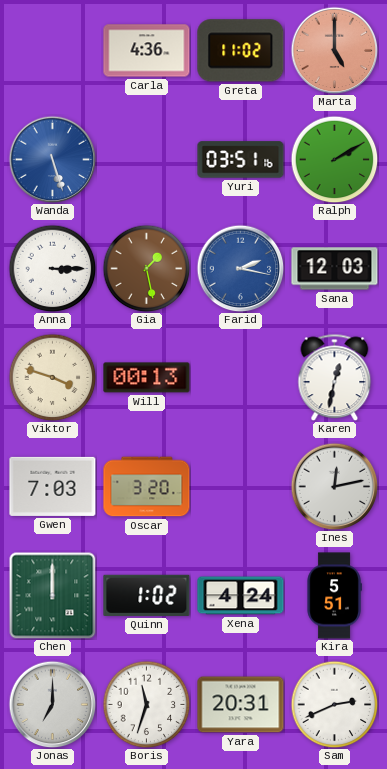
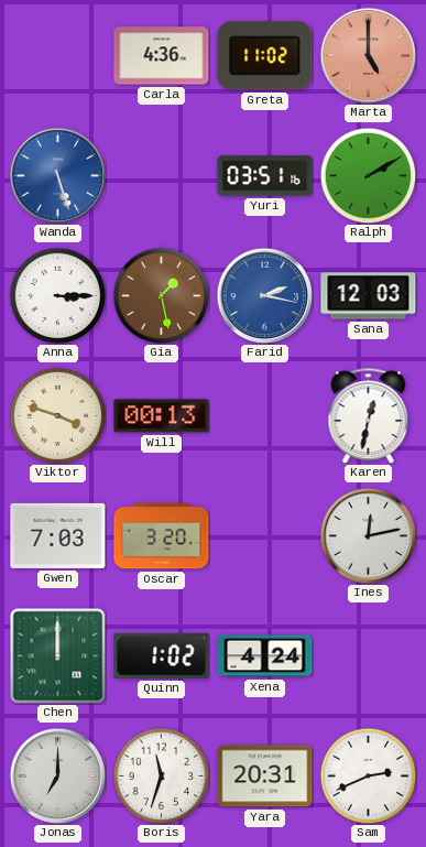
Kira: 5:51 -> none (334, 596)
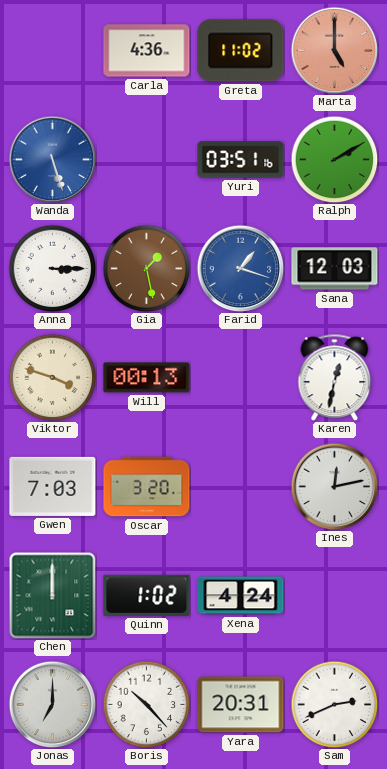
Farid: 2:17 -> 1:18 (240, 268)
Boris: 11:33 -> 10:23 (146, 704)
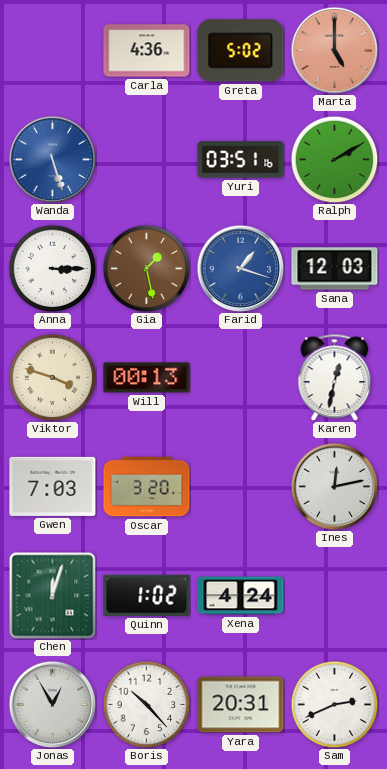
Greta: 11:02 -> 5:02 (241, 51)
Chen: 12:00 -> 12:03 (52, 595)
Jonas: 7:00 -> 12:55 (52, 704)
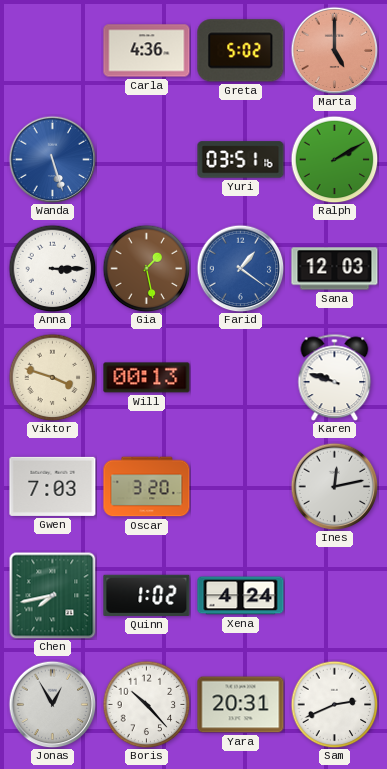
Farid: 1:18 -> 1:21 (240, 268)
Karen: 12:32 -> 9:48 (335, 377)
Chen: 12:03 -> 7:43 (52, 595)
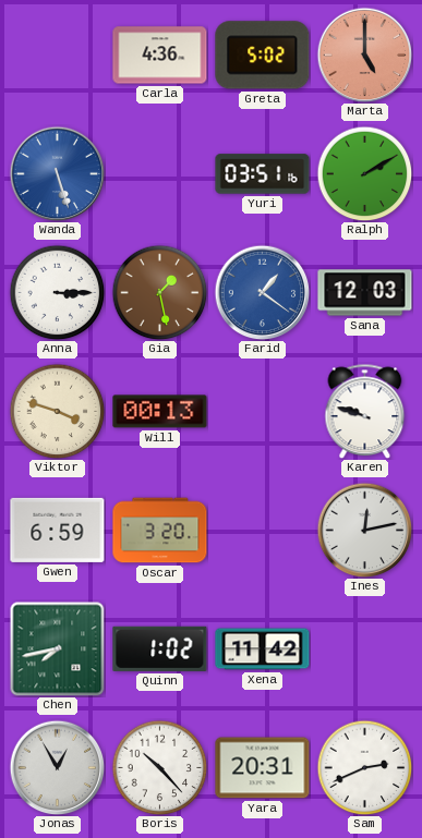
Gwen: 7:03 -> 6:59 (58, 530)
Xena: 4:24 -> 11:42 (263, 649)
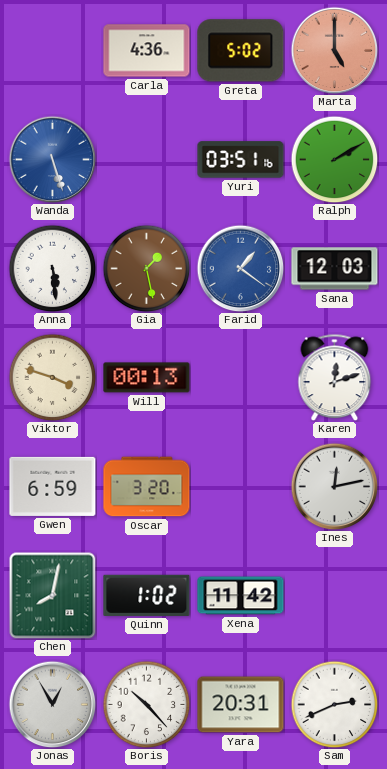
Anna: 3:15 -> 5:29 (52, 268)
Karen: 9:48 -> 12:12 (335, 377)
Chen: 7:43 -> 8:02 (52, 595)
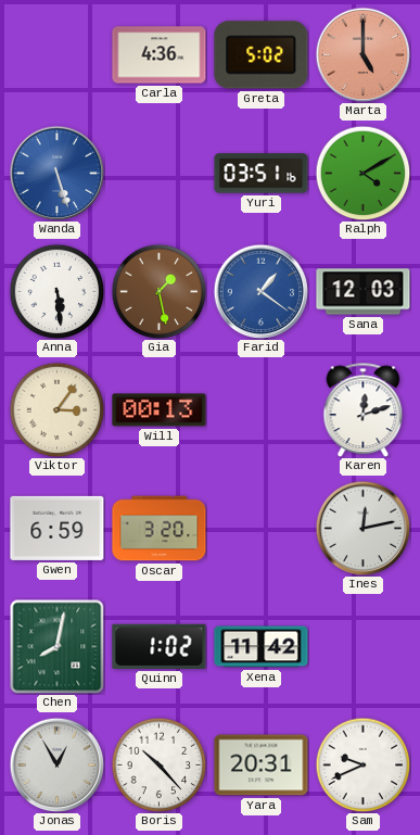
Ralph: 2:10 -> 4:10 (362, 173)
Viktor: 3:48 -> 3:06 (56, 409)
Sam: 2:41 -> 9:41 (362, 764)
